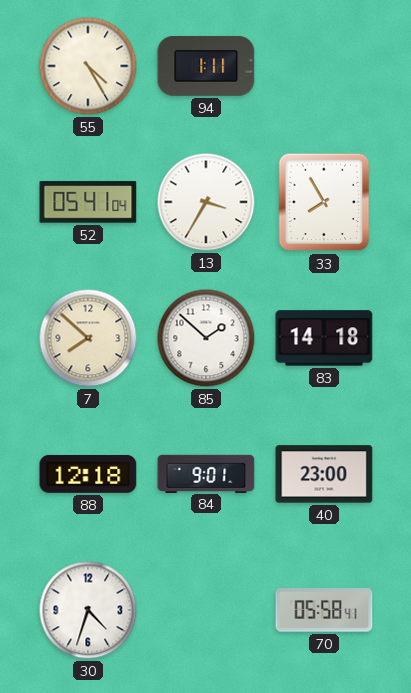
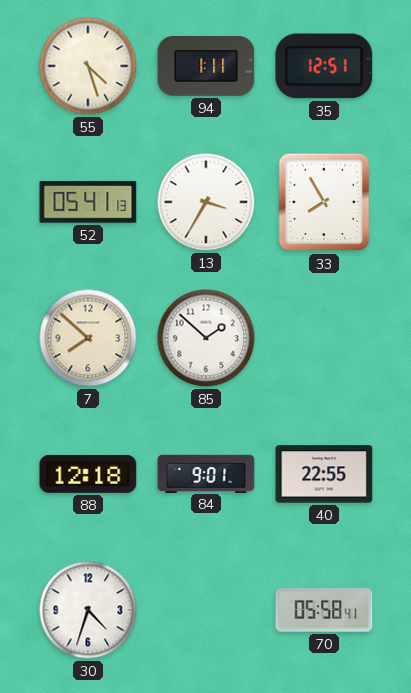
55: 4:25 -> 4:27 (88, 66)
35: none -> 12:51 (324, 66)
52: 05:41:04 -> 05:41:13 (88, 202)
83: 14:18 -> none (324, 338)
40: 23:00 -> 22:55 (324, 474)
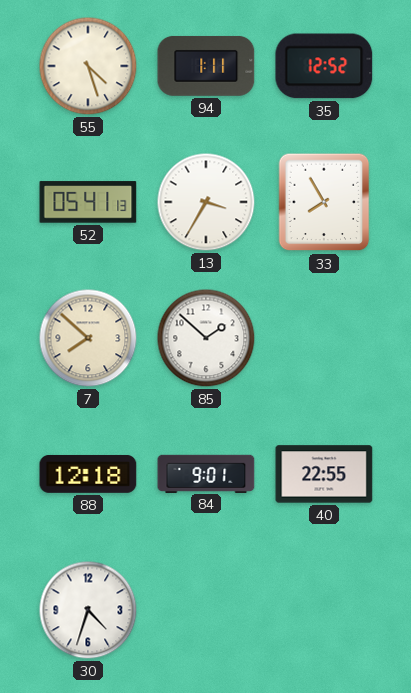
35: 12:51 -> 12:52 (324, 66)
70: 05:58 -> none (324, 610)
